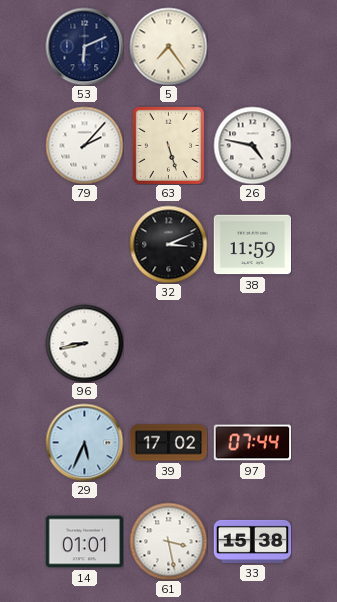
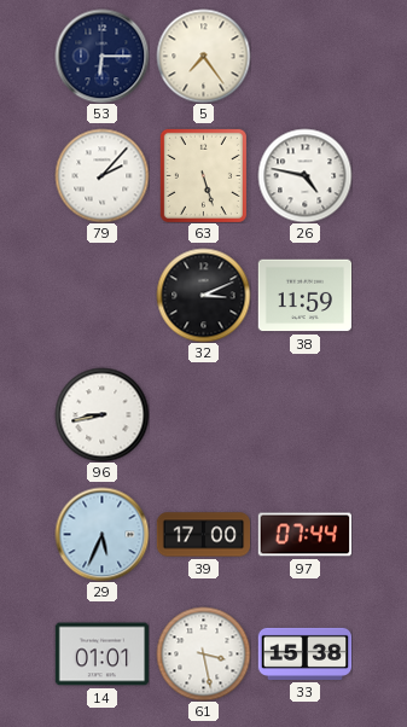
53: 6:11 -> 6:15 (101, 56)
39: 17:02 -> 17:00 (203, 535)
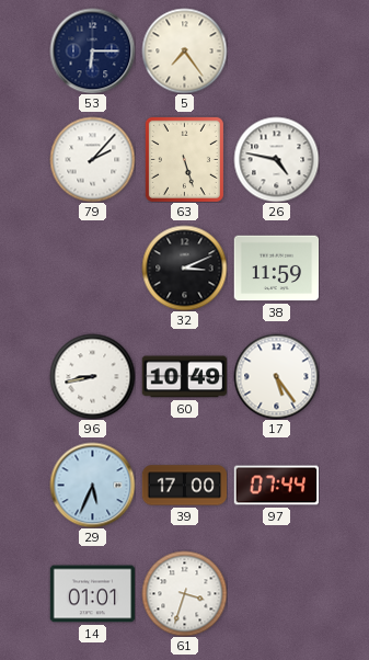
60: none -> 10:49 (184, 377)
17: none -> 5:24 (276, 376)
61: 3:28 -> 3:33 (184, 593)
33: 15:38 -> none (304, 653)
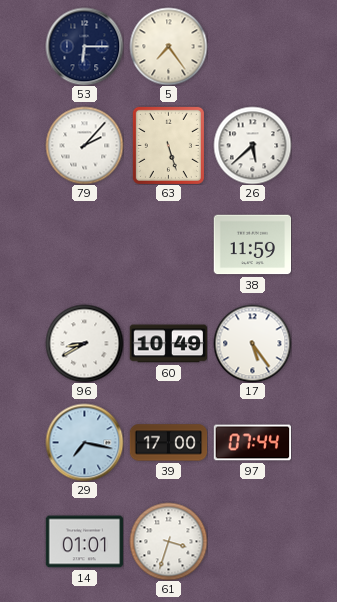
26: 4:47 -> 5:38 (252, 145)
32: 3:11 -> none (184, 268)
96: 8:43 -> 8:40 (84, 343)
29: 5:34 -> 7:17 (84, 442)
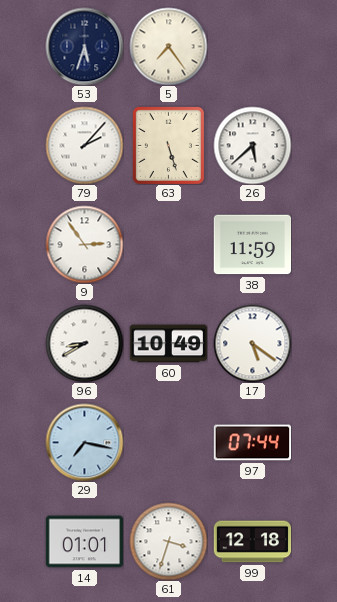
53: 6:15 -> 5:33 (84, 46)
9: none -> 2:54 (84, 244)
17: 5:24 -> 5:21 (252, 343)
39: 17:00 -> none (168, 443)
99: none -> 12:18 (252, 542)
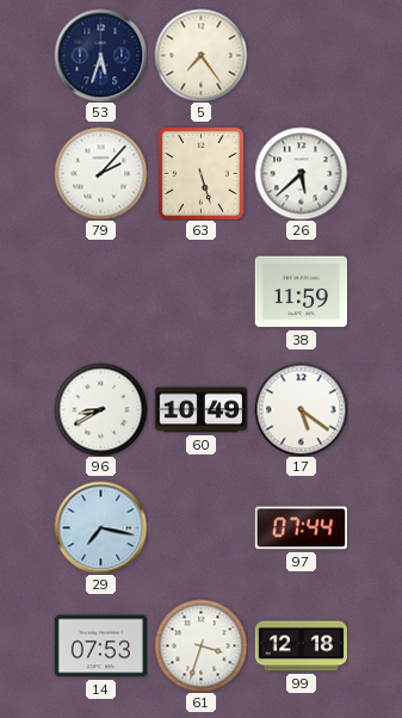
9: 2:54 -> none (84, 244)
14: 01:01 -> 07:53 (100, 646)
